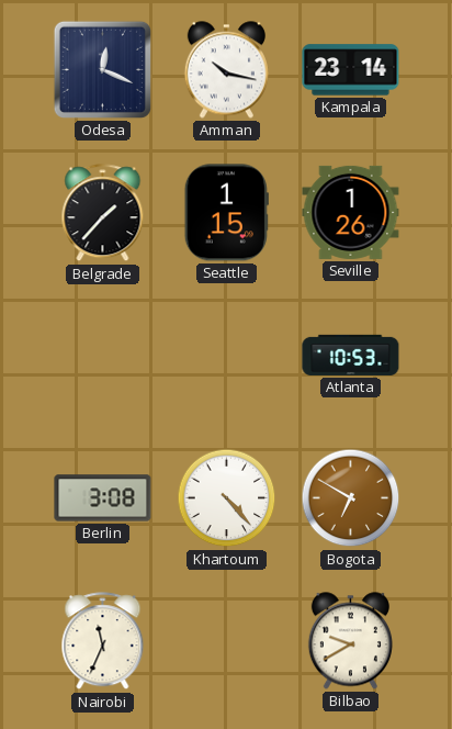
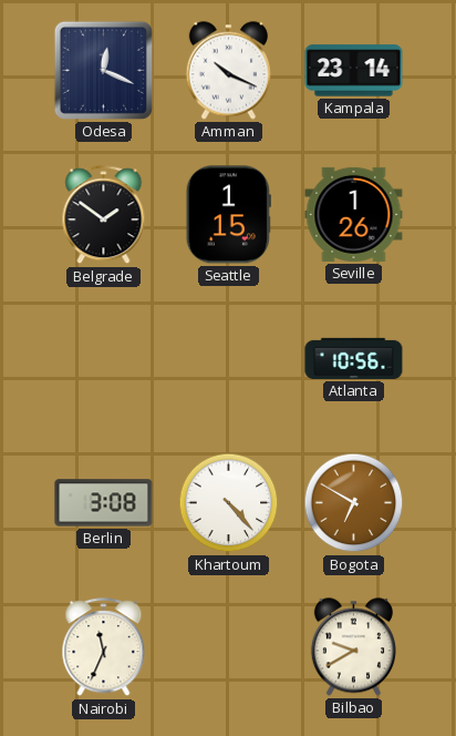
Amman: 10:17 -> 10:19 (228, 71)
Belgrade: 1:37 -> 1:51 (104, 215)
Atlanta: 10:53 -> 10:56 (354, 358)
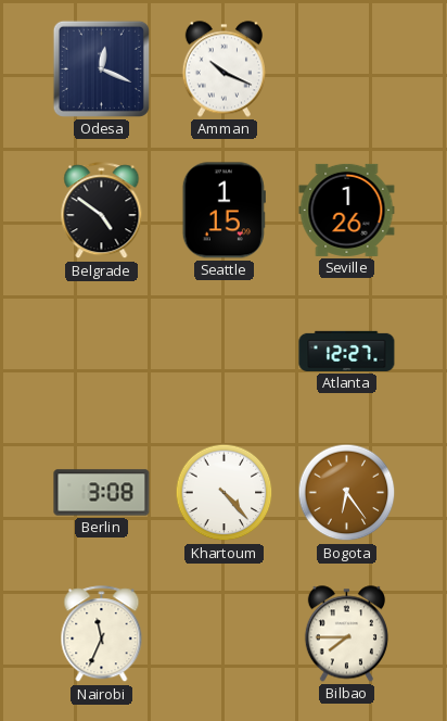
Kampala: 23:14 -> none (354, 71)
Belgrade: 1:51 -> 4:51 (102, 211)
Atlanta: 10:56 -> 12:27 (347, 351)
Bogota: 6:50 -> 6:24 (347, 493)
Bilbao: 9:40 -> 7:45 (346, 634)
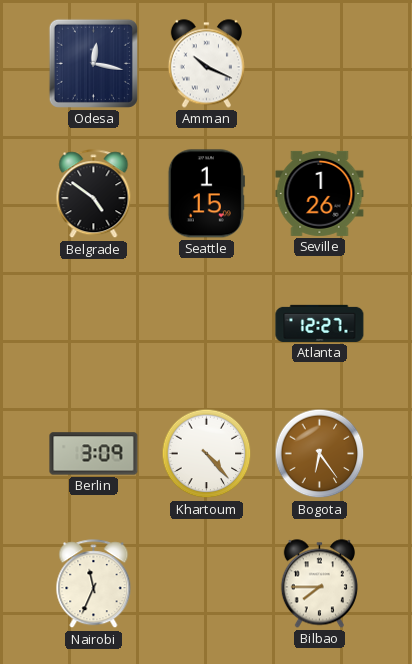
Odesa: 12:19 -> 12:17 (93, 63)
Berlin: 3:08 -> 3:09 (94, 454)
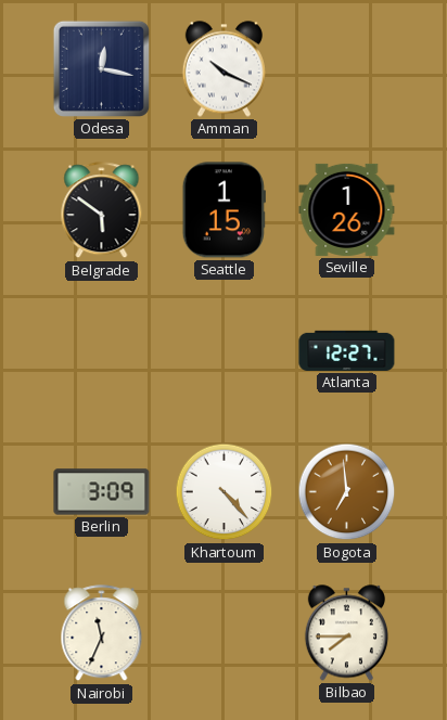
Belgrade: 4:51 -> 5:51 (102, 210)
Bogota: 6:24 -> 6:59 (347, 492)
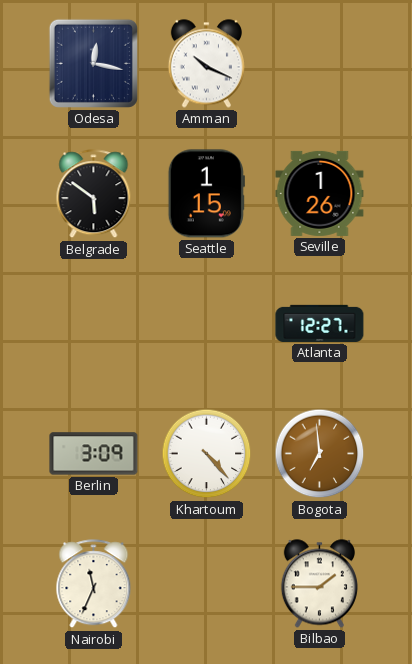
Bilbao: 7:45 -> 1:45 (319, 584)
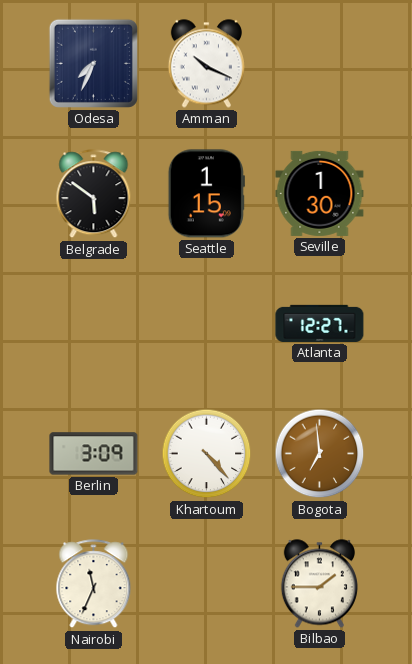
Odesa: 12:17 -> 7:34 (93, 63)
Seville: 1:26 -> 1:30 (320, 193)
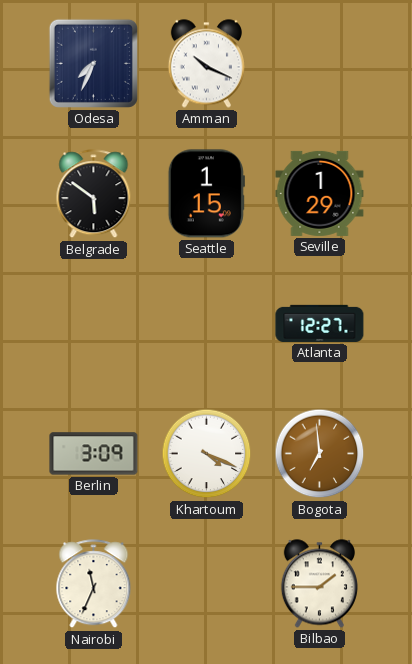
Seville: 1:30 -> 1:29 (320, 193)
Khartoum: 4:23 -> 4:19 (207, 454)
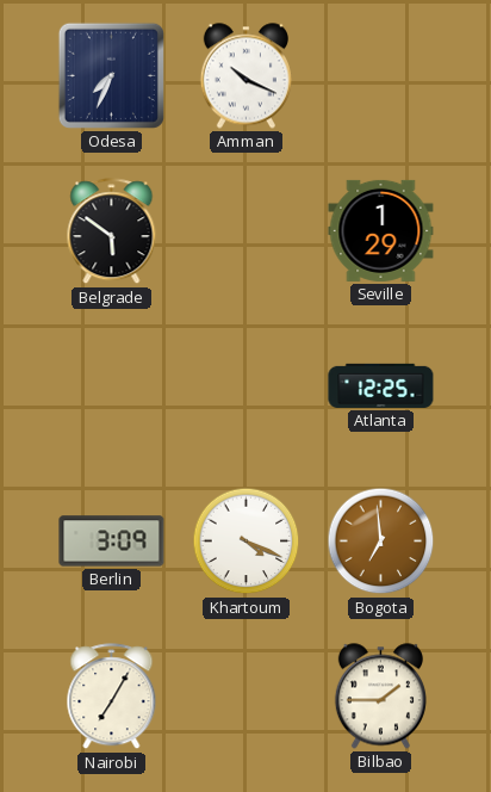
Seattle: 1:15 -> none (206, 194)
Atlanta: 12:27 -> 12:25 (381, 385)
Nairobi: 11:34 -> 7:05 (112, 697)
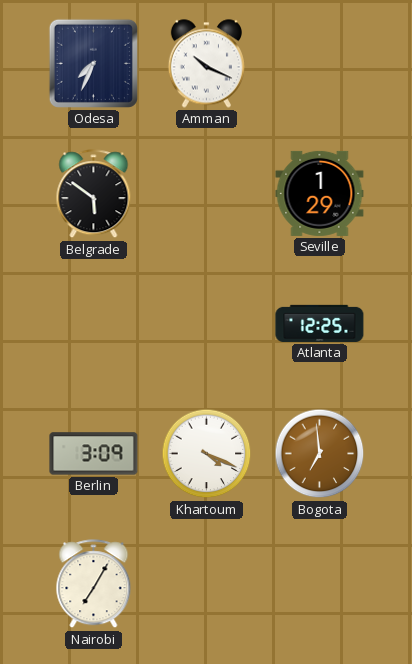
Bilbao: 1:45 -> none (380, 697)
